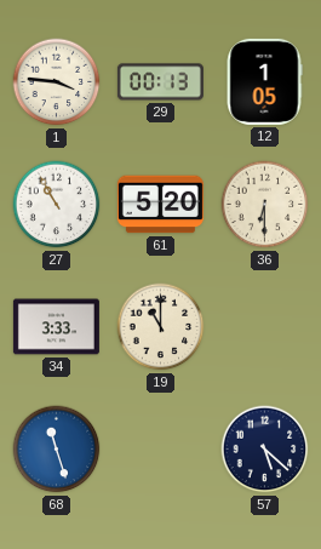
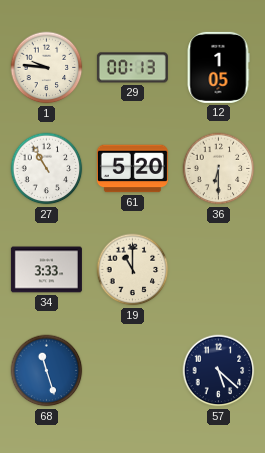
1: 3:46 -> 9:46 (47, 68)
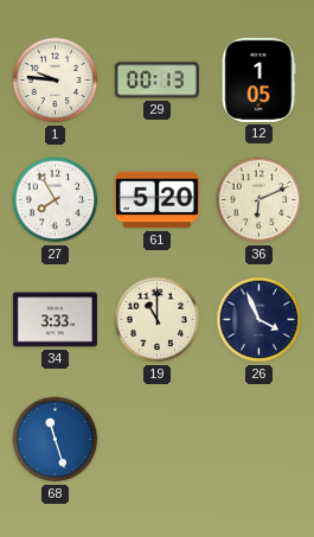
27: 10:55 -> 7:55 (56, 200)
36: 6:30 -> 6:11 (259, 200)
26: none -> 3:56 (259, 320)
57: 5:22 -> none (219, 371)
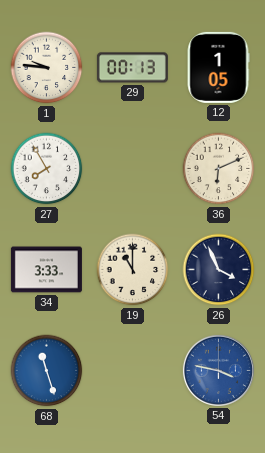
61: 5:20 -> none (156, 200)
54: none -> 3:47 (218, 370)
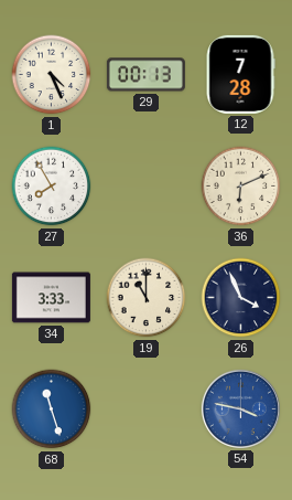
1: 9:46 -> 4:26 (52, 75)
12: 1:05 -> 7:28 (240, 74)
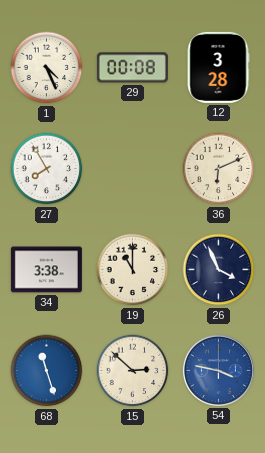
29: 00:13 -> 00:08 (132, 68)
12: 7:28 -> 3:28 (218, 67)
34: 3:33 -> 3:38 (46, 270)
15: none -> 2:52 (133, 371)
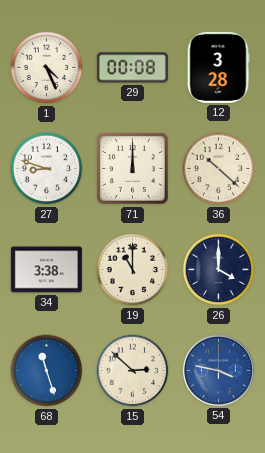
27: 7:55 -> 8:48 (47, 169)
71: none -> 12:00 (133, 169)
36: 6:11 -> 10:22 (219, 169)
26: 3:56 -> 4:00 (219, 270)
